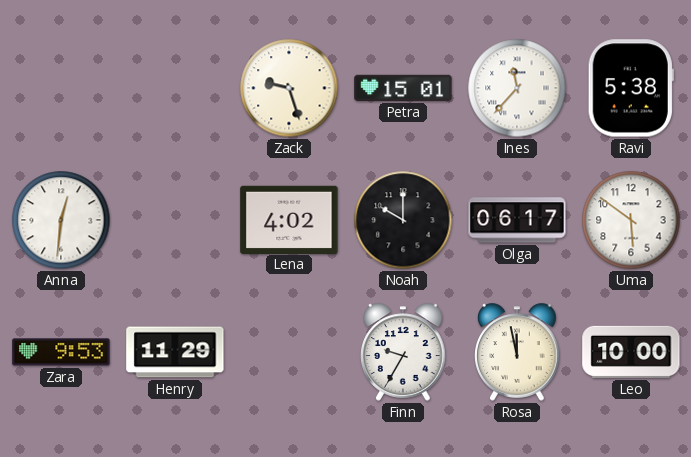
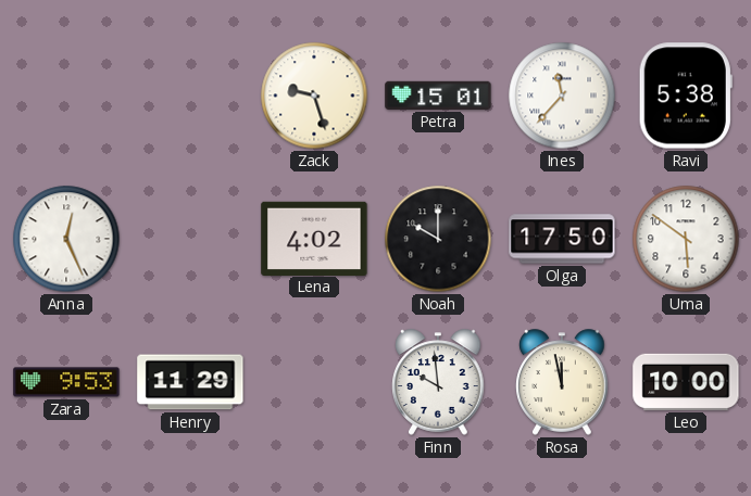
Anna: 12:31 -> 12:26 (66, 239)
Olga: 06:17 -> 17:50 (562, 239)
Finn: 9:35 -> 9:59 (438, 382)
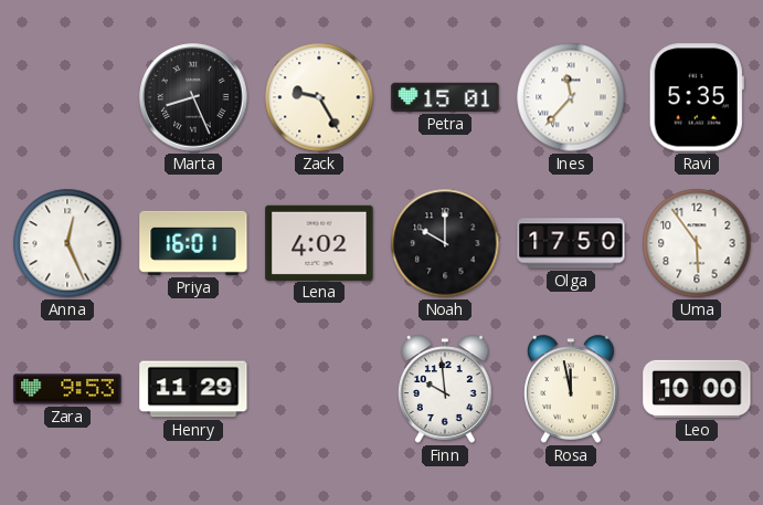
Marta: none -> 8:26 (193, 97)
Zack: 9:27 -> 9:25 (319, 97)
Ravi: 5:38 -> 5:35 (697, 97)
Priya: none -> 16:01 (193, 243)
Uma: 5:51 -> 5:54 (697, 243)
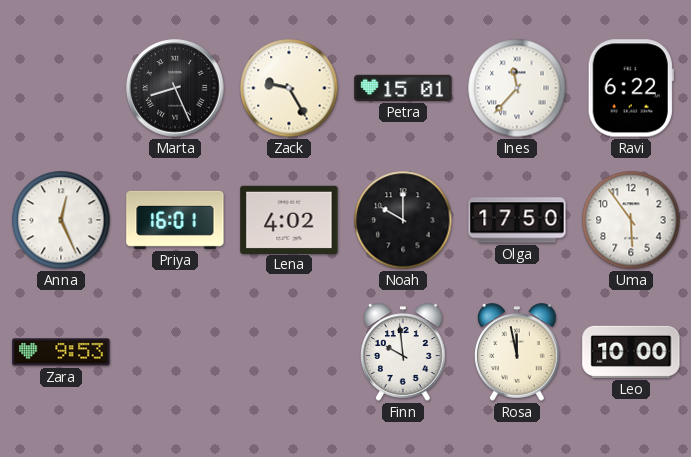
Ravi: 5:35 -> 6:22 (631, 88)
Henry: 11:29 -> none (193, 389)
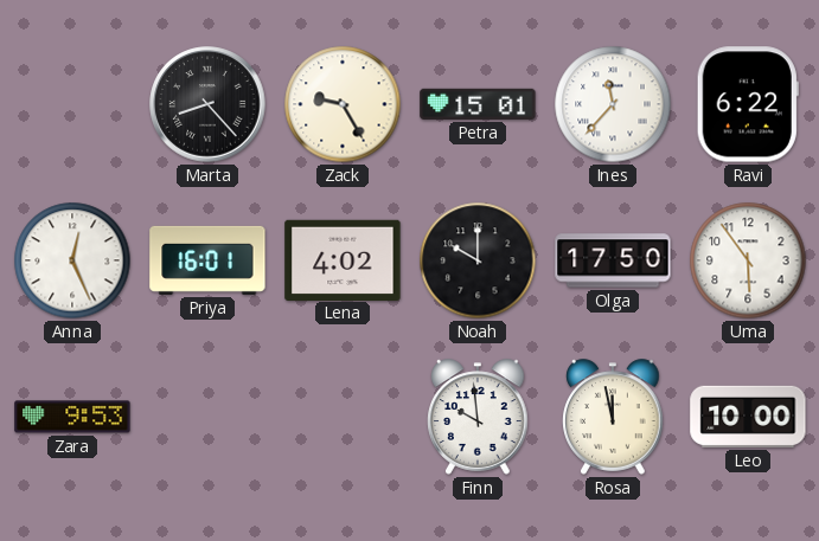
Marta: 8:26 -> 8:23 (207, 104)
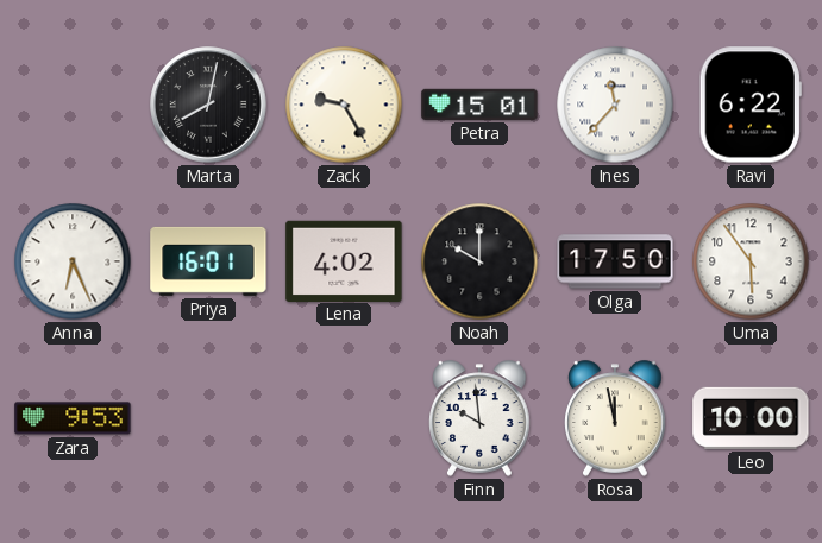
Marta: 8:23 -> 8:02 (208, 105)
Anna: 12:26 -> 6:26 (73, 261)
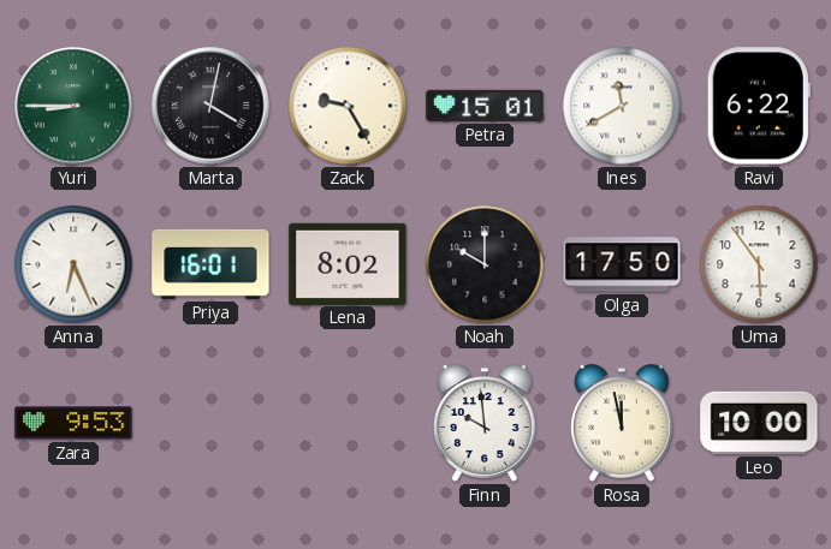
Yuri: none -> 8:45 (73, 106)
Marta: 8:02 -> 4:02 (210, 106)
Ines: 11:37 -> 11:40 (622, 106)
Lena: 4:02 -> 8:02 (348, 263)
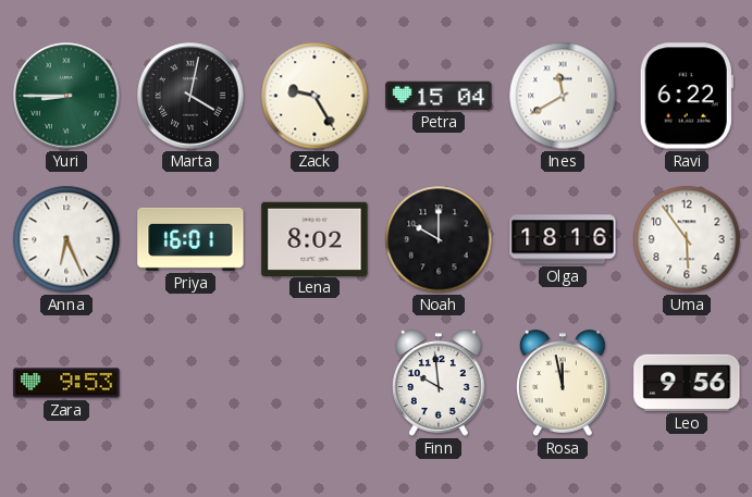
Petra: 15:01 -> 15:04 (439, 96)
Olga: 17:50 -> 18:16 (563, 239)
Leo: 10:00 -> 9:56 (687, 383)
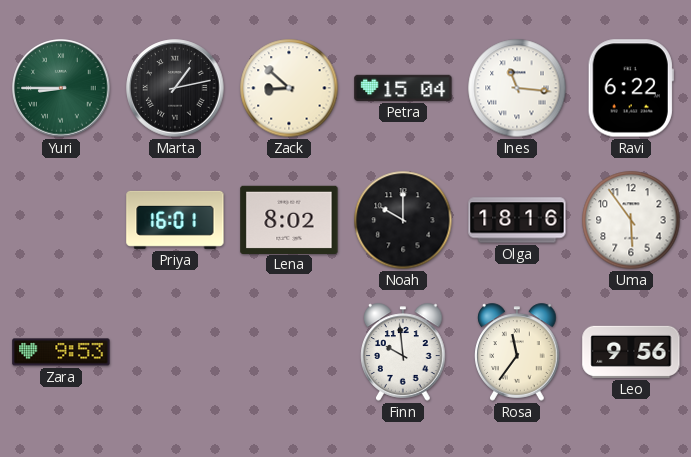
Marta: 4:02 -> 1:13 (175, 88)
Zack: 9:25 -> 8:52 (289, 88)
Ines: 11:40 -> 11:16 (517, 88)
Anna: 6:26 -> none (66, 239)
Rosa: 11:58 -> 11:36 (517, 352)
